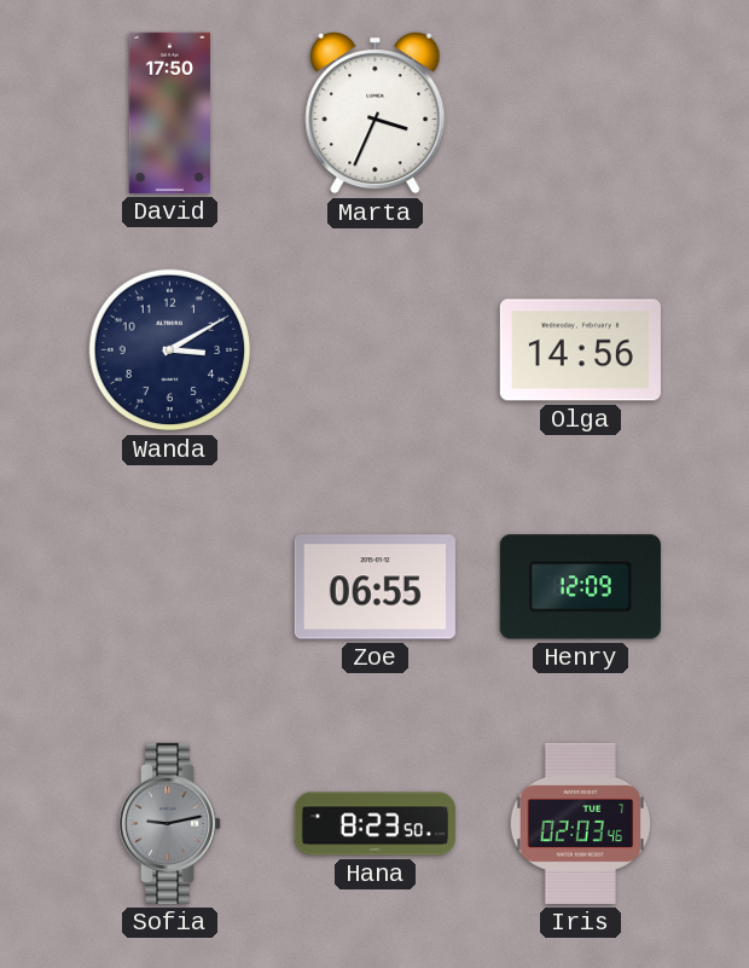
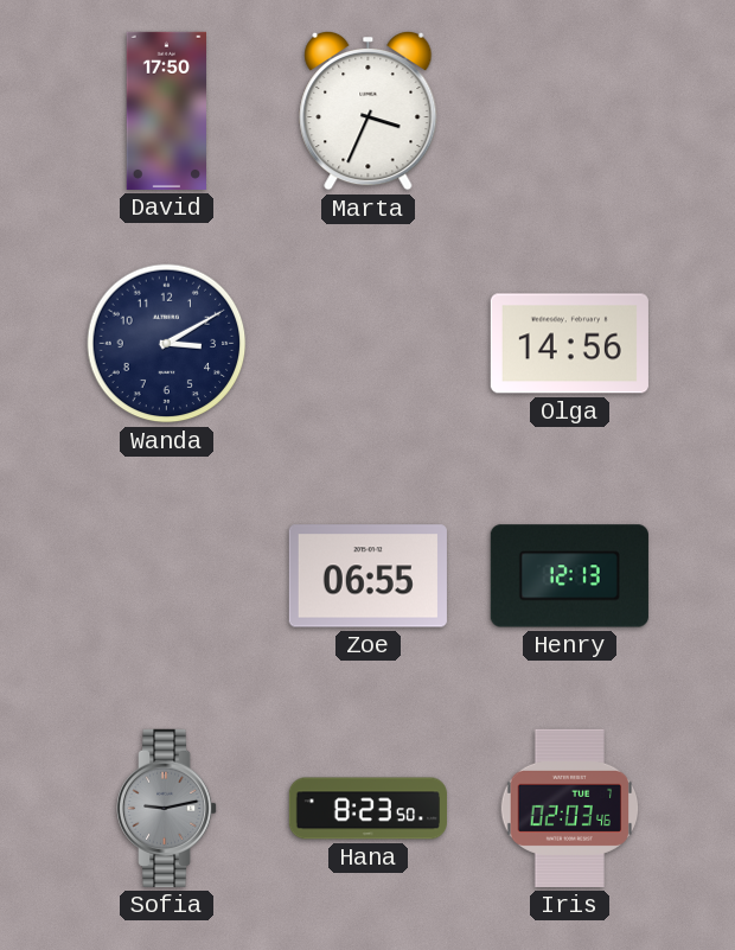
Henry: 12:09 -> 12:13 (569, 576)
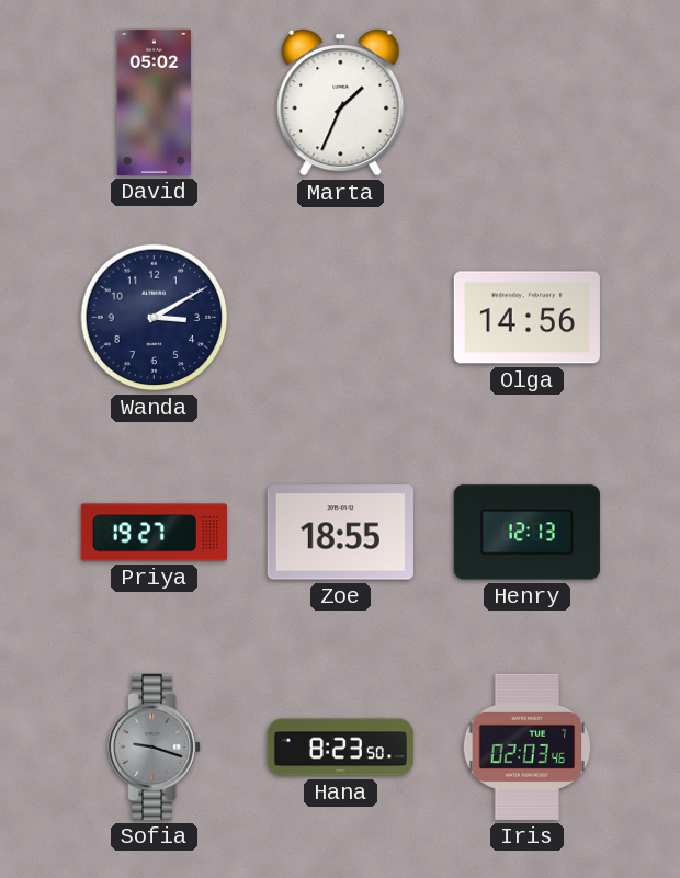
David: 17:50 -> 05:02 (155, 102)
Marta: 3:34 -> 1:34 (341, 102)
Priya: none -> 19:27 (154, 533)
Zoe: 06:55 -> 18:55 (340, 533)
Sofia: 9:13 -> 9:18 (156, 746)
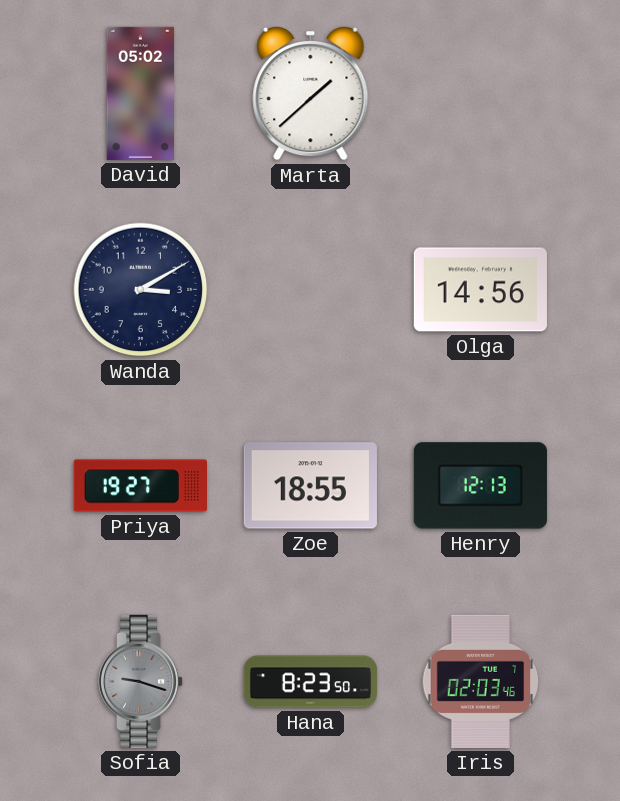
Marta: 1:34 -> 1:38 (311, 93)
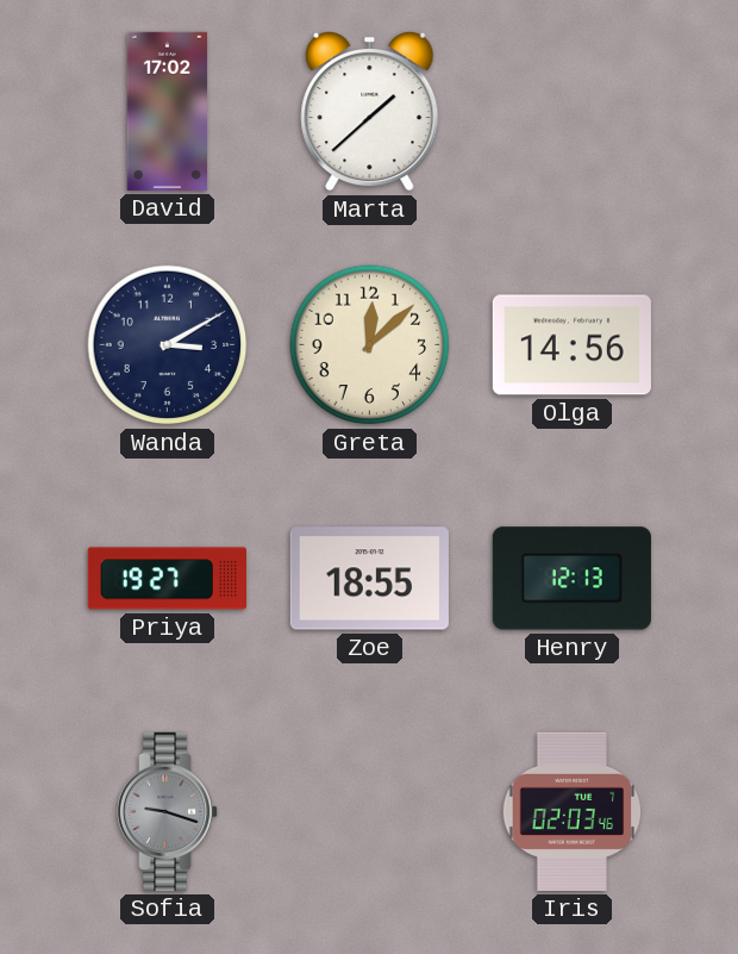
David: 05:02 -> 17:02 (168, 111)
Greta: none -> 12:08 (370, 345)
Hana: 8:23 -> none (310, 682)
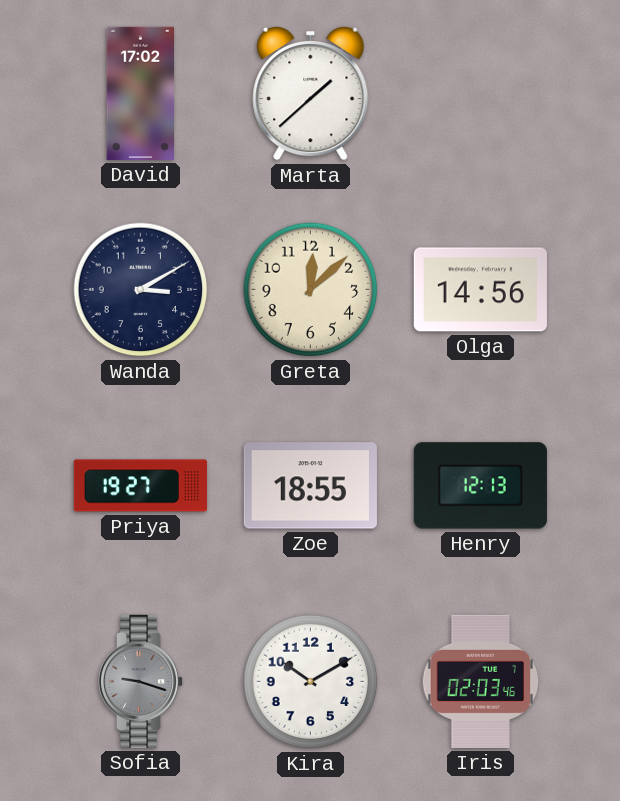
Kira: none -> 10:10 (311, 682)
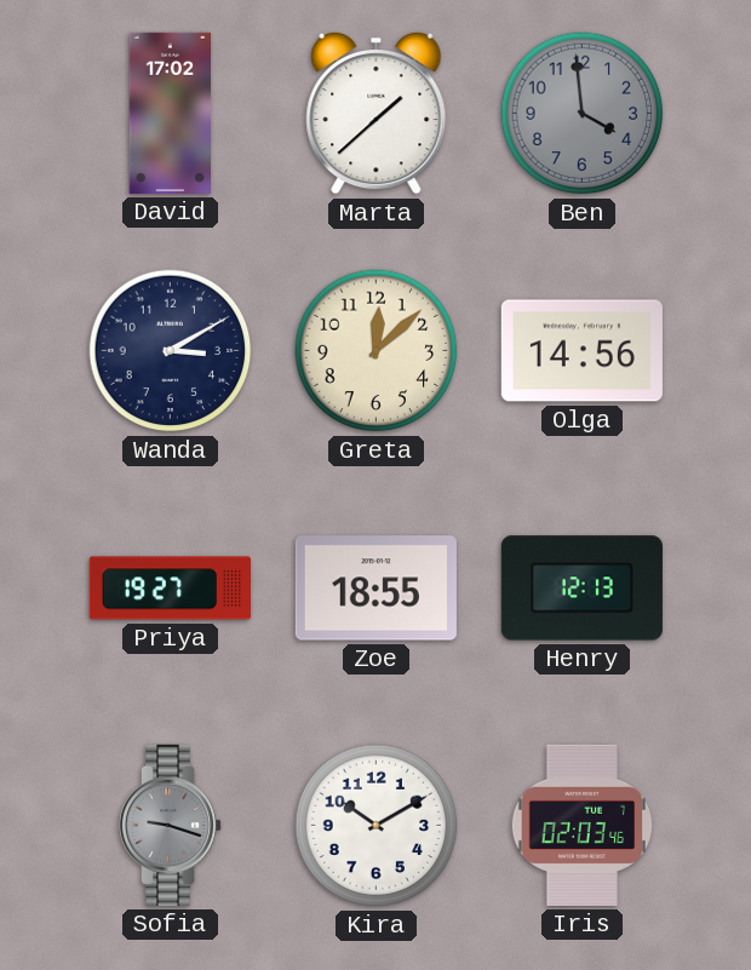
Ben: none -> 3:59 (583, 114)
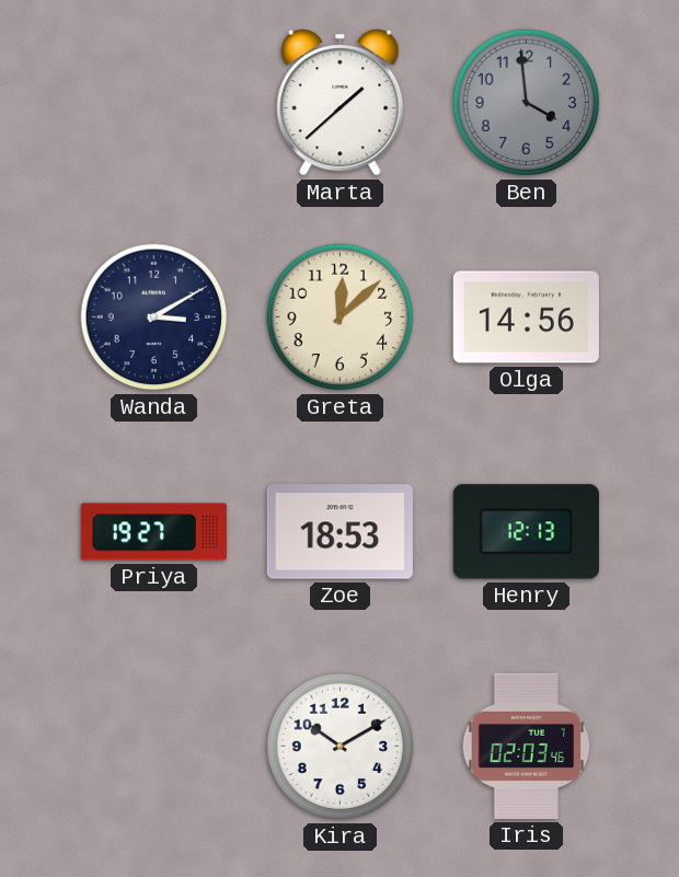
David: 17:02 -> none (171, 113)
Zoe: 18:55 -> 18:53 (339, 532)
Sofia: 9:18 -> none (172, 825)
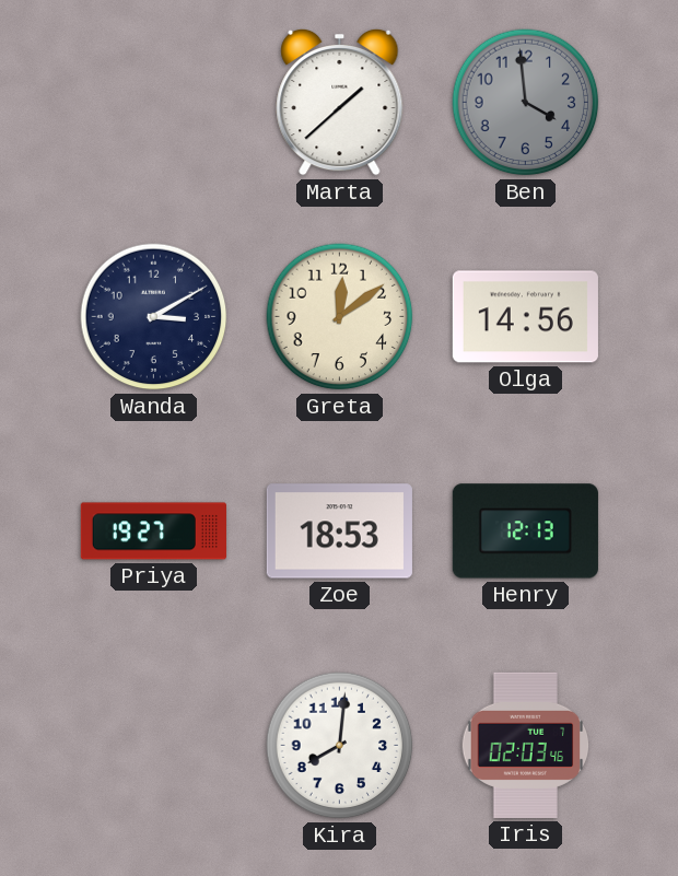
Greta: 12:08 -> 12:09 (340, 317)
Kira: 10:10 -> 8:01 (340, 746)
